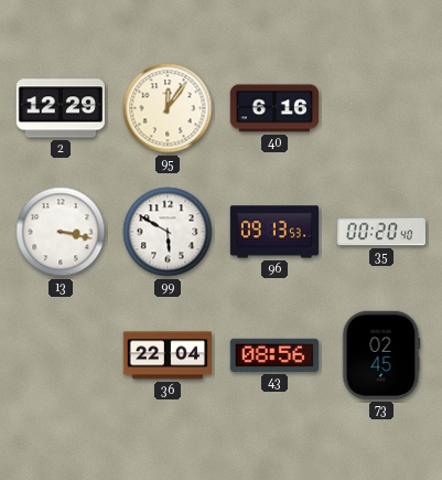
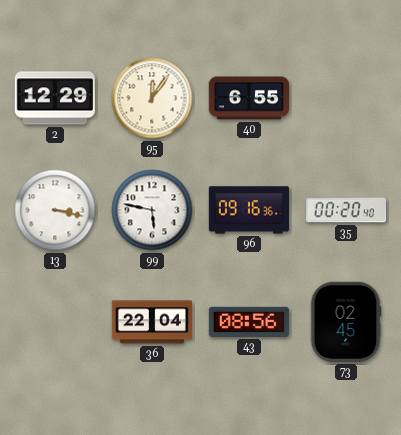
40: 6:16 -> 6:55 (249, 98)
99: 5:50 -> 5:47 (152, 210)
96: 09:13 -> 09:16 (248, 210)
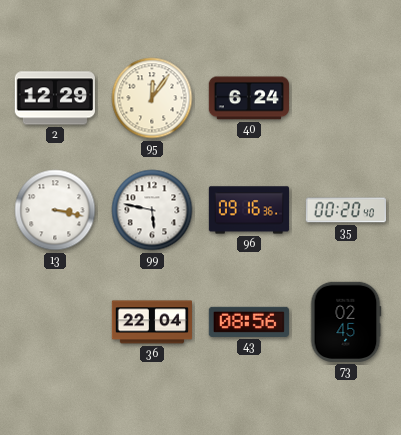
40: 6:55 -> 6:24 (249, 98)
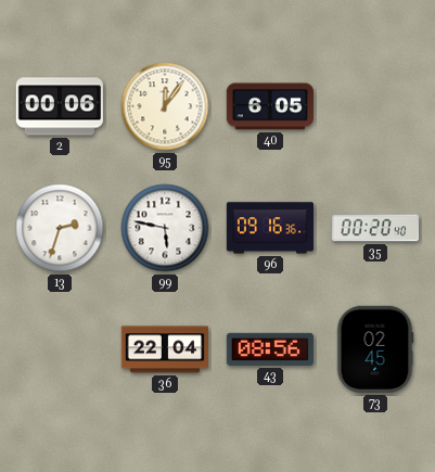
2: 12:29 -> 00:06 (60, 106)
40: 6:24 -> 6:05 (270, 106)
13: 3:17 -> 2:33 (60, 228)
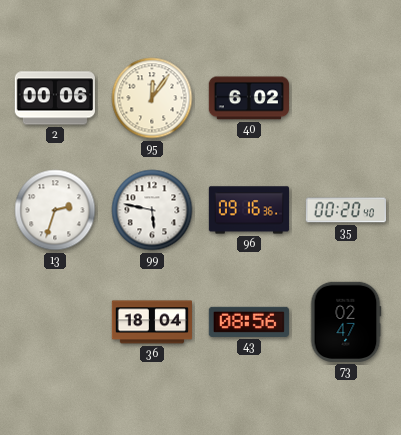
40: 6:05 -> 6:02 (249, 98)
36: 22:04 -> 18:04 (151, 322)
73: 02:45 -> 02:47 (346, 322)
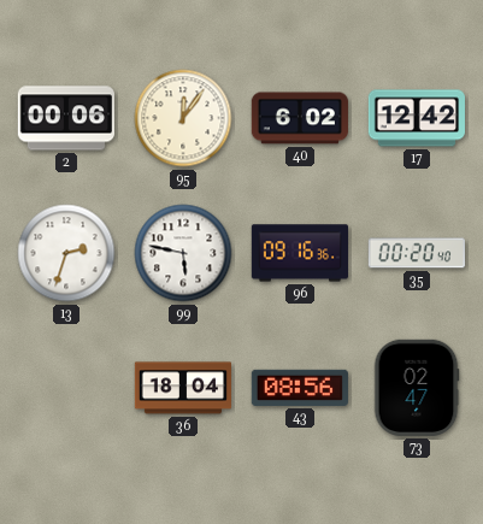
17: none -> 12:42 (416, 118)
